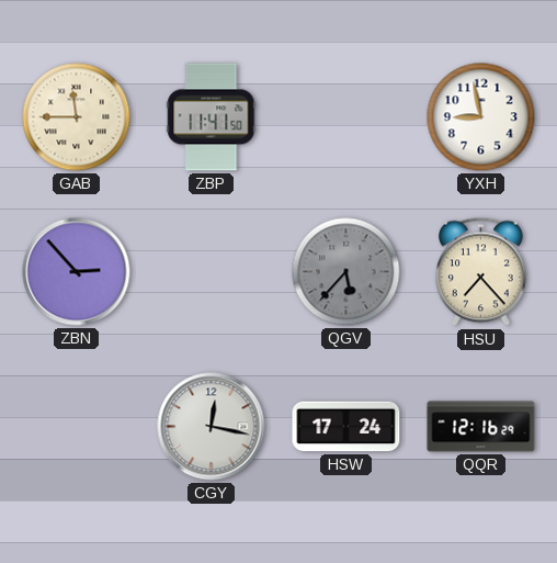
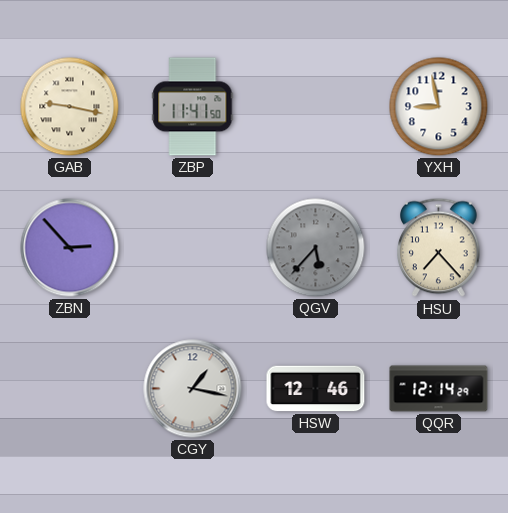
GAB: 11:45 -> 9:17 (70, 107)
CGY: 12:17 -> 1:17 (193, 389)
HSW: 17:24 -> 12:46 (316, 389)
QQR: 12:16 -> 12:14 (439, 389)
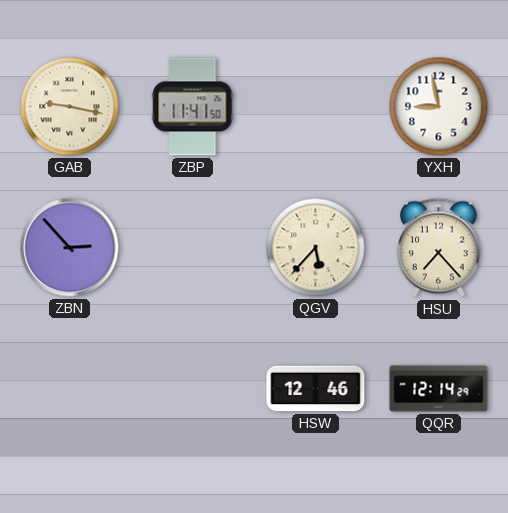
QGV dial: grey -> cream (316, 248)
CGY: 1:17 -> none (193, 389)
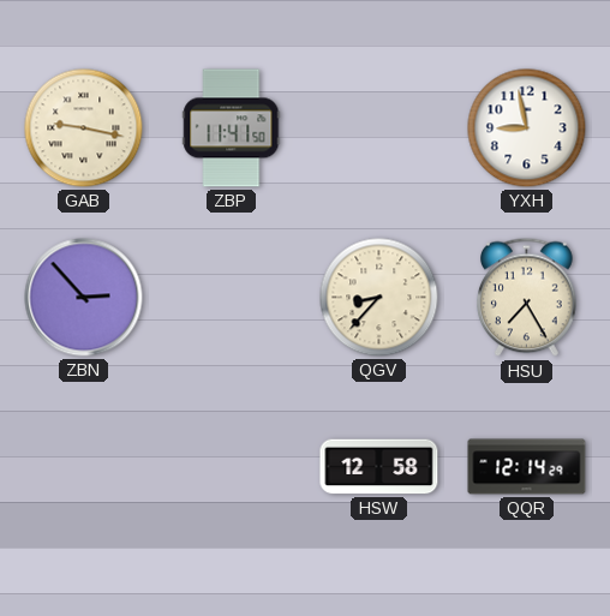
QGV: 5:37 -> 8:37 (379, 298)
HSU: 7:23 -> 7:25 (527, 298)
HSW: 12:46 -> 12:58 (379, 467)
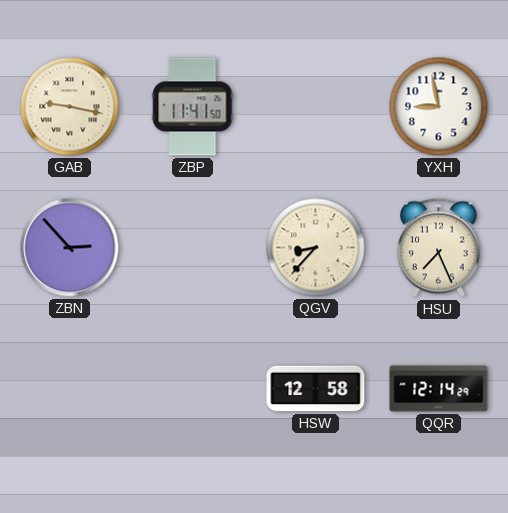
HSU: 7:25 -> 7:26 (439, 248)
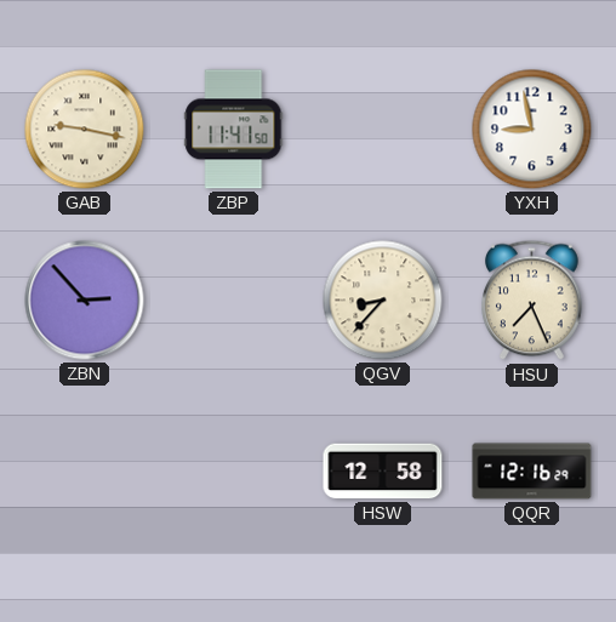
QQR: 12:14 -> 12:16 (532, 472)
